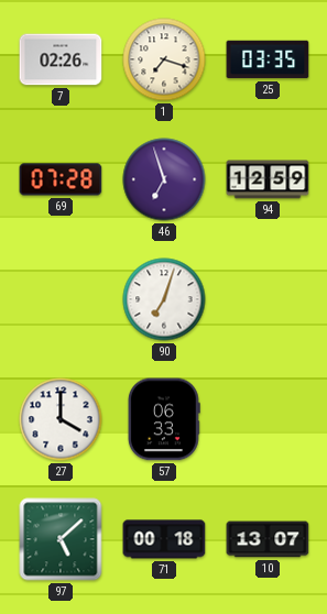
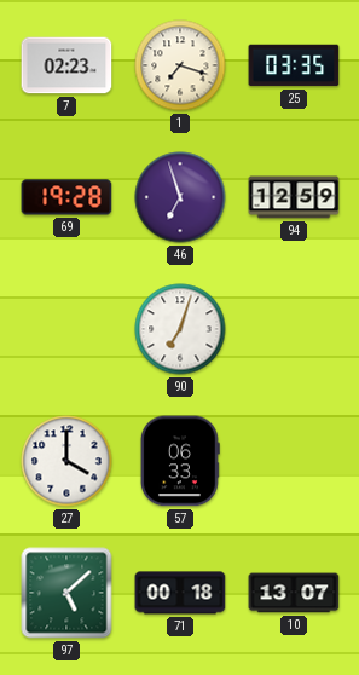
7: 02:26 -> 02:23 (66, 65)
69: 07:28 -> 19:28 (66, 197)
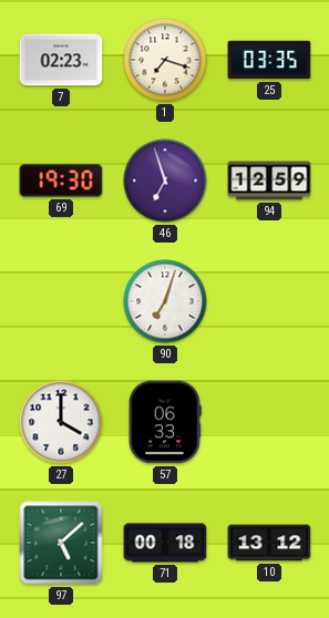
69: 19:28 -> 19:30 (61, 181)
10: 13:07 -> 13:12 (269, 543)
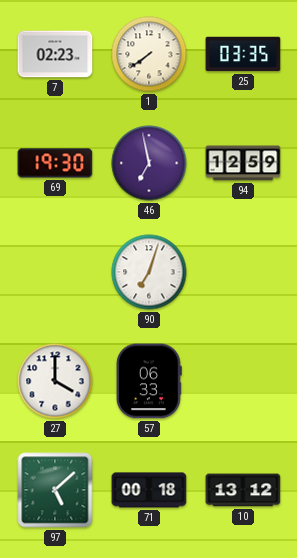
1: 7:18 -> 7:39 (149, 54)
46: 6:57 -> 6:58 (149, 163)
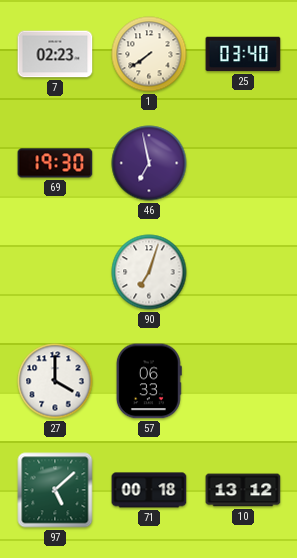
25: 03:35 -> 03:40 (243, 54)
94: 12:59 -> none (243, 163)
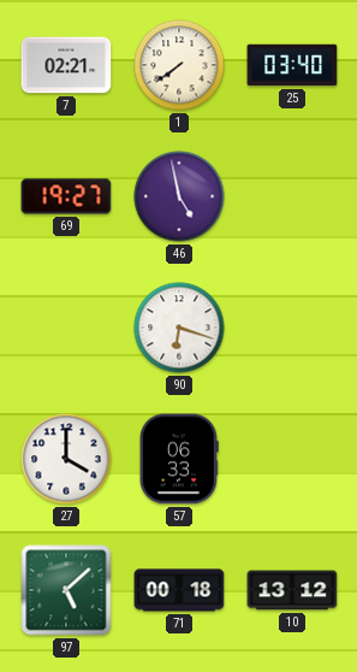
7: 02:23 -> 02:21 (66, 65)
69: 19:30 -> 19:27 (66, 196)
46: 6:58 -> 4:58 (179, 196)
90: 7:03 -> 6:18 (179, 328)
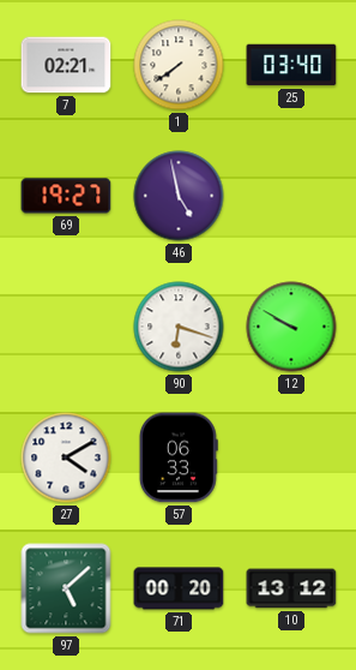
12: none -> 9:50 (291, 327)
27: 4:00 -> 4:10 (66, 457)
71: 00:18 -> 00:20 (179, 588)
